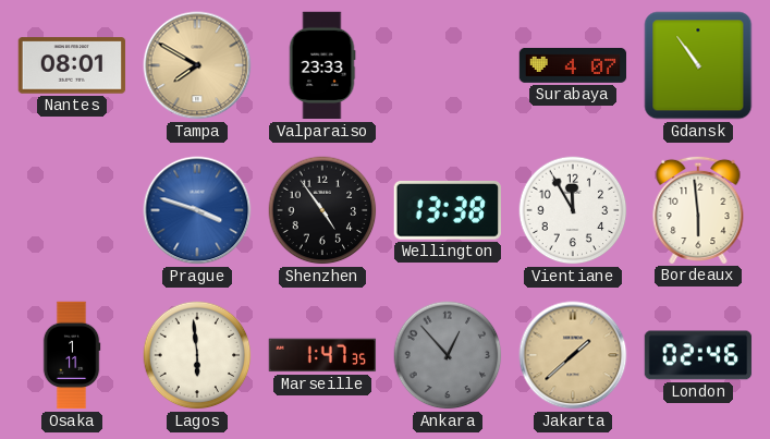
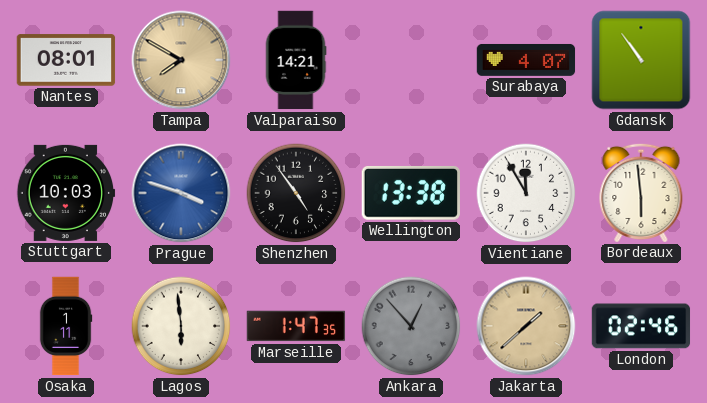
Valparaiso: 23:33 -> 14:21 (296, 60)
Stuttgart: none -> 10:03 (66, 193)
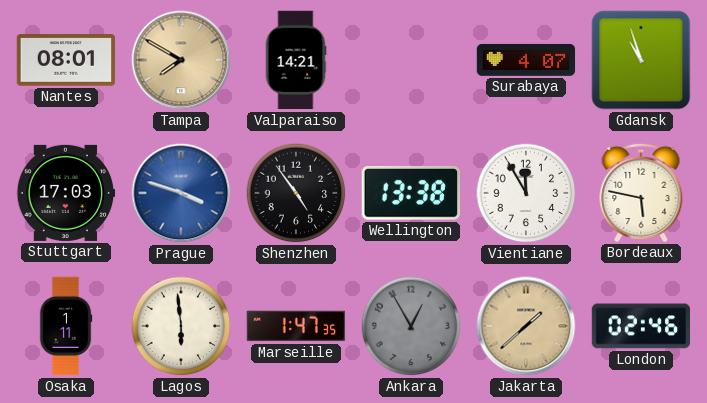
Gdansk: 10:54 -> 10:57 (641, 60)
Stuttgart: 10:03 -> 17:03 (66, 193)
Bordeaux: 5:59 -> 5:47 (641, 192)
Ankara: 12:53 -> 12:55 (411, 326)
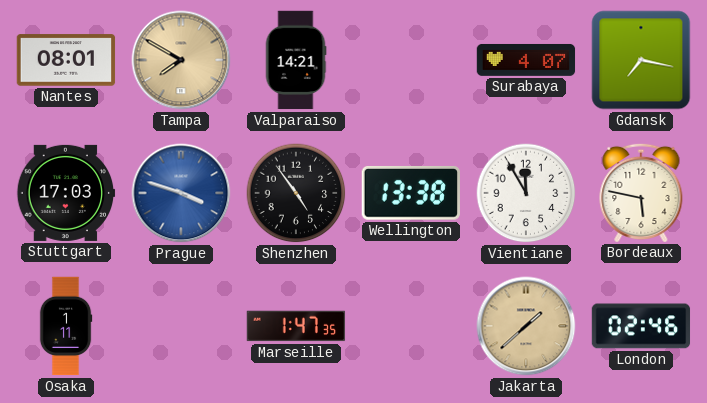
Gdansk: 10:57 -> 7:17 (641, 60)
Lagos: 5:59 -> none (181, 326)
Ankara: 12:55 -> none (411, 326)
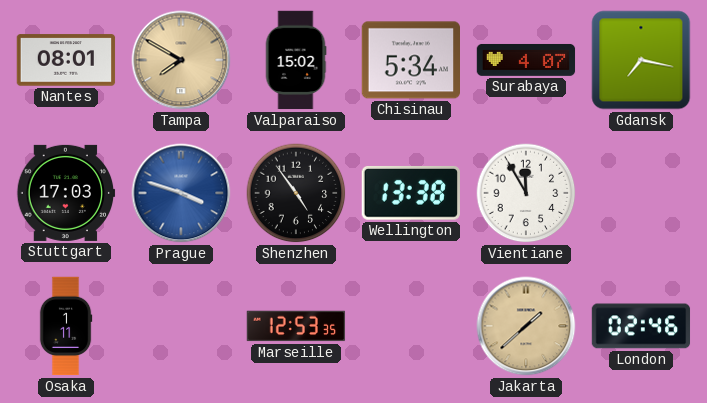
Valparaiso: 14:21 -> 15:02 (296, 60)
Chisinau: none -> 5:34 (410, 60)
Bordeaux: 5:47 -> none (641, 192)
Marseille: 1:47 -> 12:53 (296, 326)
